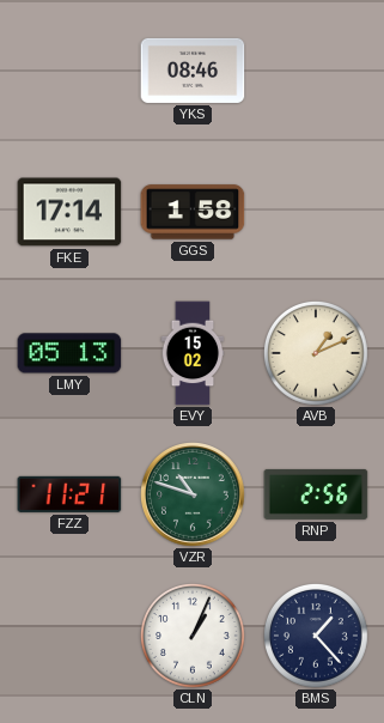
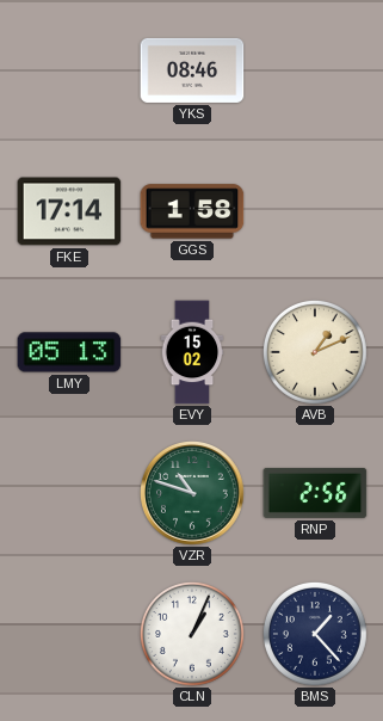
FZZ: 11:21 -> none (69, 494)
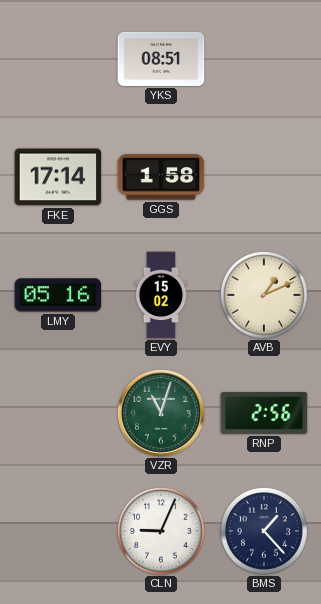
YKS: 08:46 -> 08:51 (161, 59)
LMY: 05:13 -> 05:16 (58, 295)
VZR: 10:48 -> 11:03 (162, 414)
CLN: 1:04 -> 9:04 (161, 531)
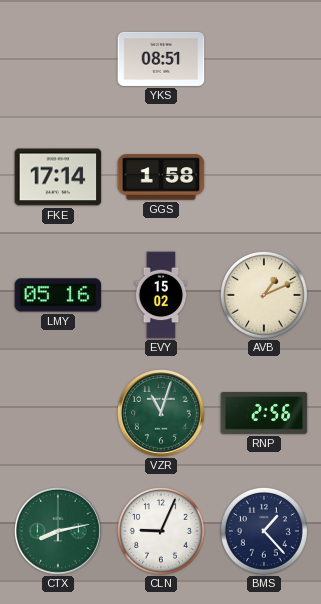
CTX: none -> 8:13 (59, 532)
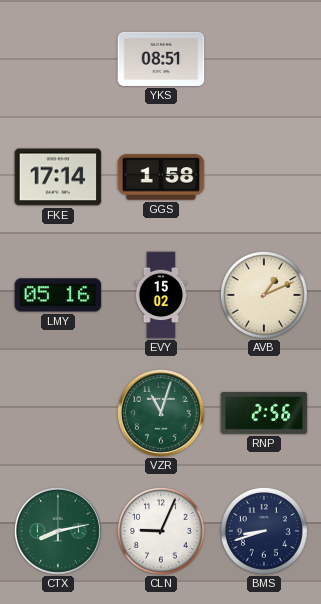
BMS: 1:23 -> 8:42 (264, 531)
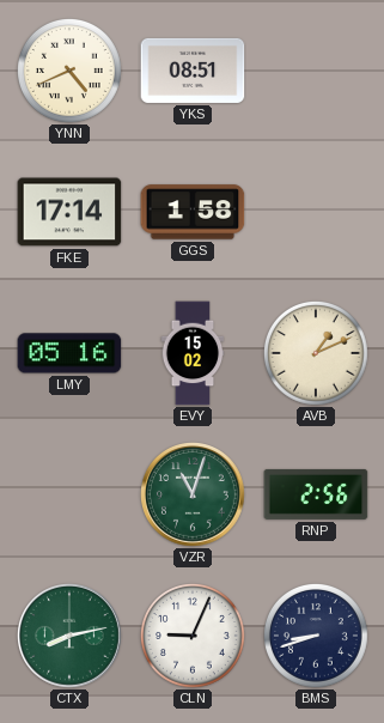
YNN: none -> 4:41 (69, 71)
